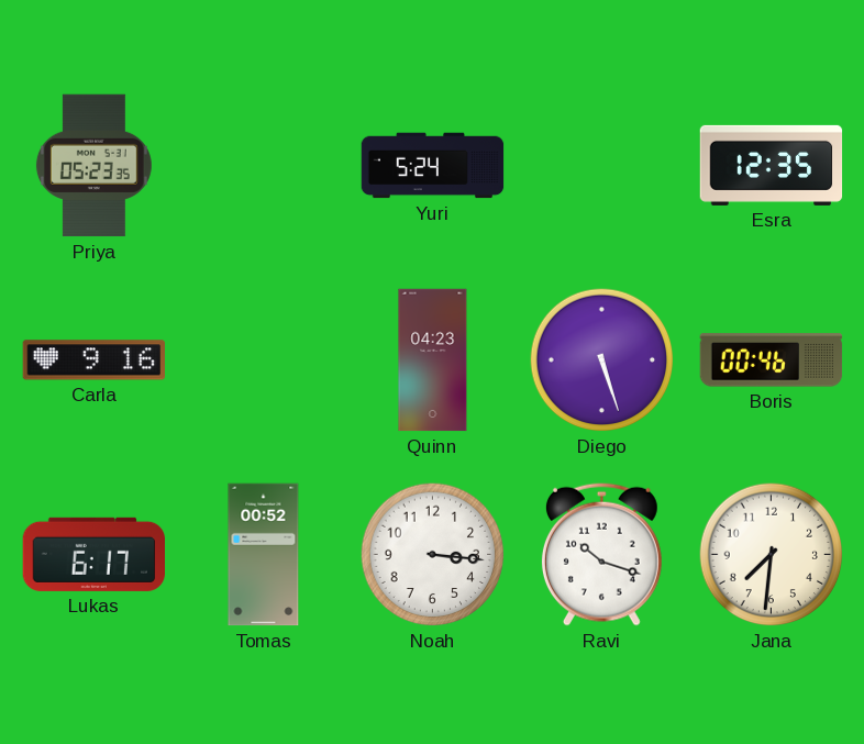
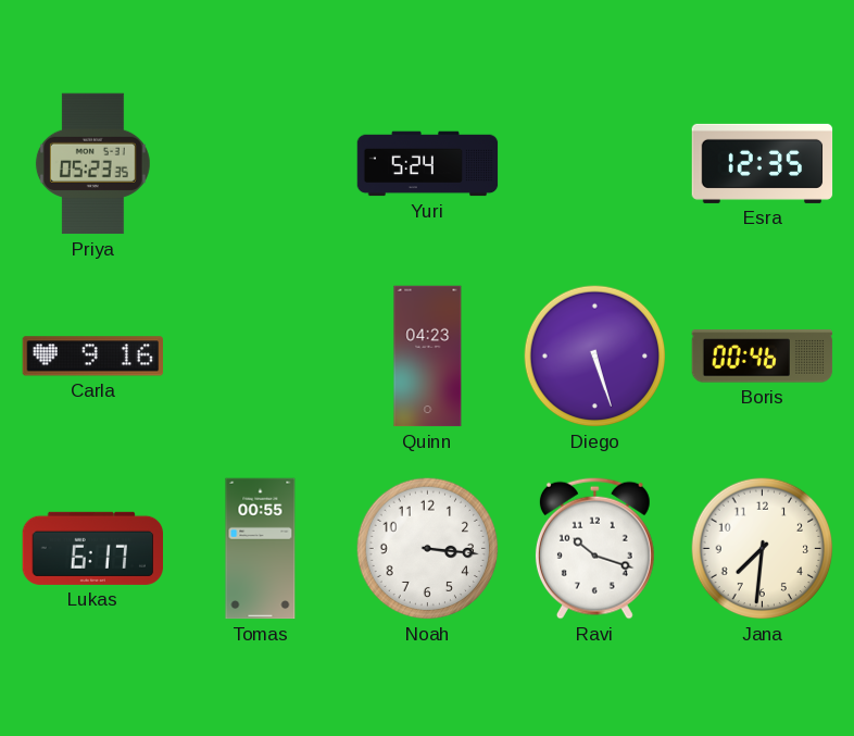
Tomas: 00:52 -> 00:55 (261, 549)
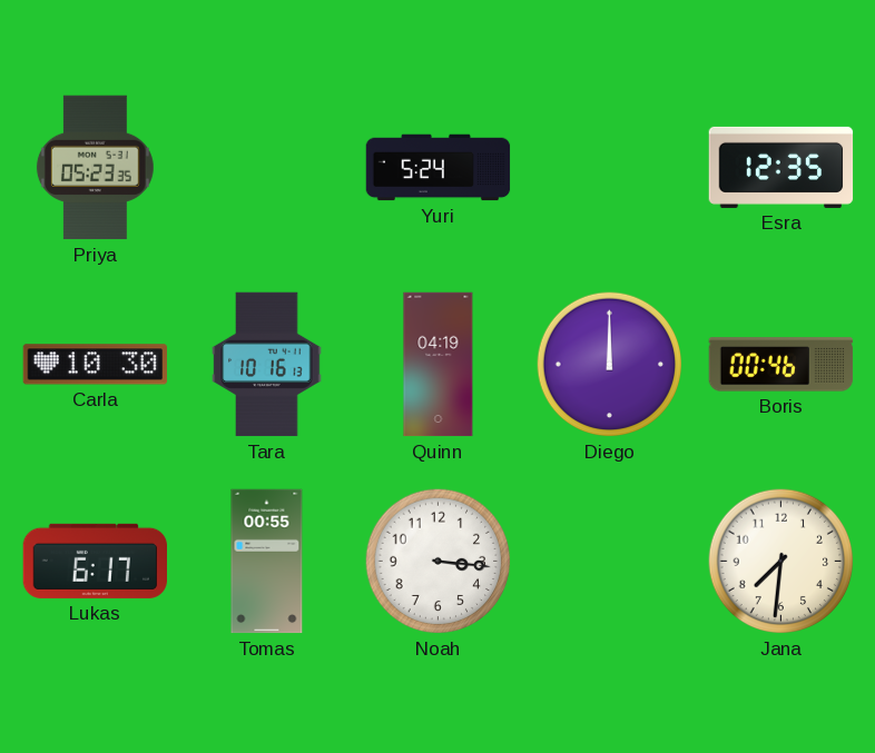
Carla: 9:16 -> 10:30 (95, 365)
Tara: none -> 10:16 (267, 365)
Quinn: 04:23 -> 04:19 (439, 365)
Diego: 5:27 -> 12:00 (610, 365)
Ravi: 10:18 -> none (594, 548)
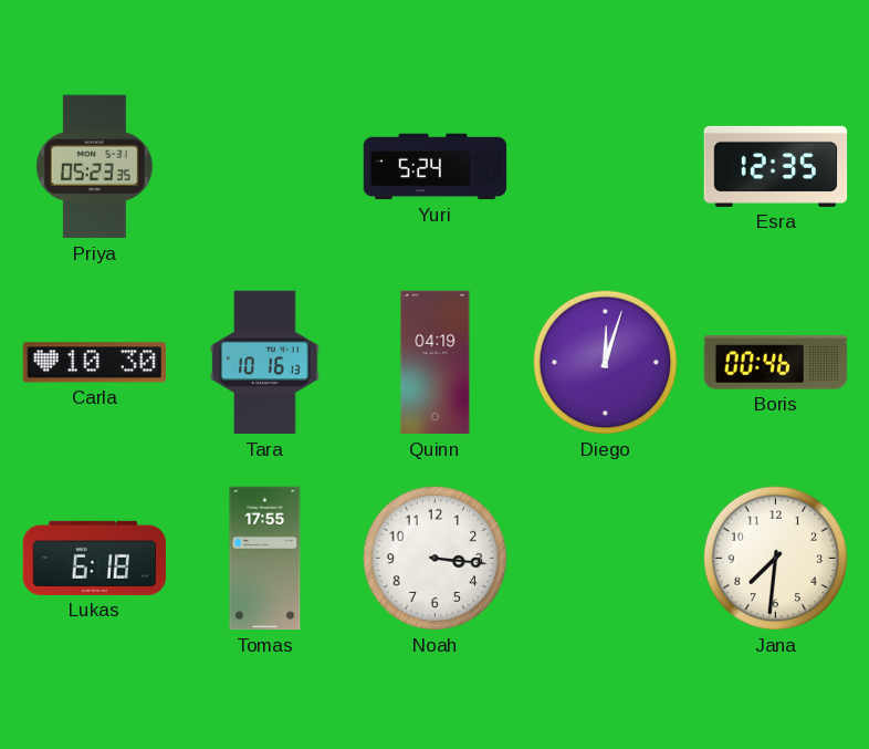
Diego: 12:00 -> 12:03 (606, 363)
Lukas: 6:17 -> 6:18 (95, 558)
Tomas: 00:55 -> 17:55 (265, 559)
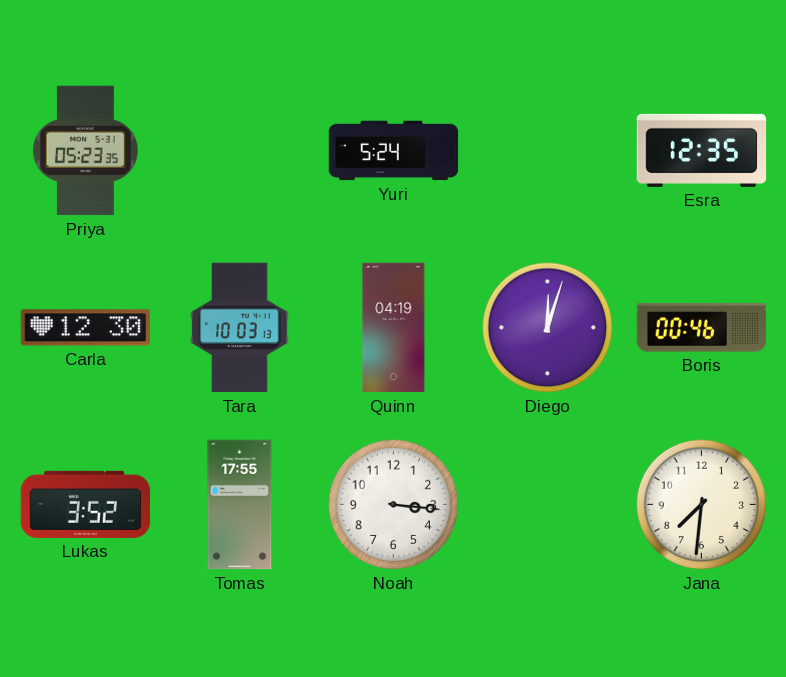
Carla: 10:30 -> 12:30 (85, 328)
Tara: 10:16 -> 10:03 (240, 328)
Lukas: 6:18 -> 3:52 (86, 504)
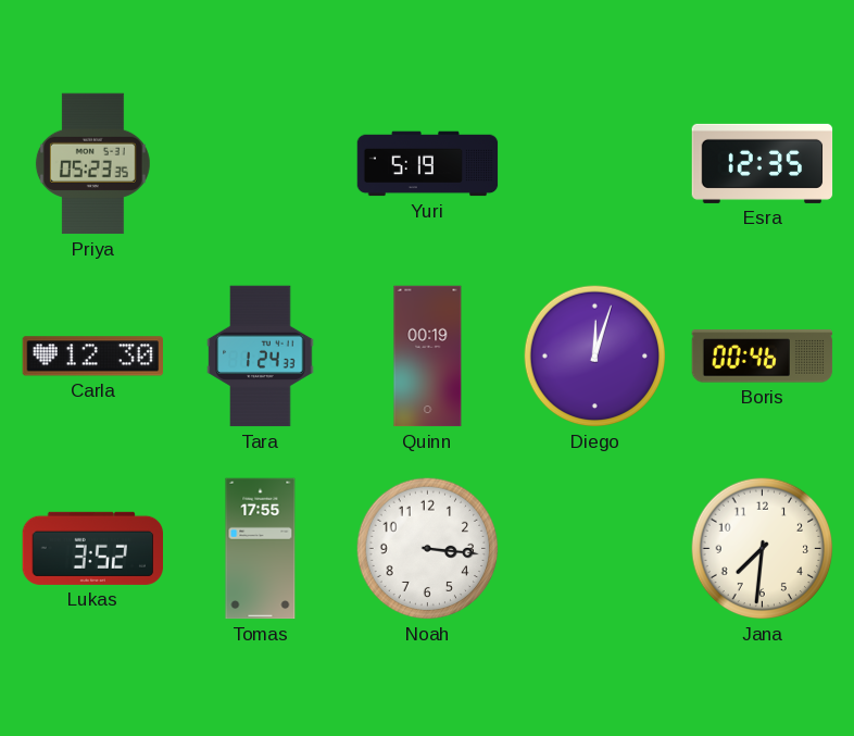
Yuri: 5:24 -> 5:19 (428, 164)
Tara: 10:03 -> 1:24 (261, 357)
Quinn: 04:19 -> 00:19 (428, 357)
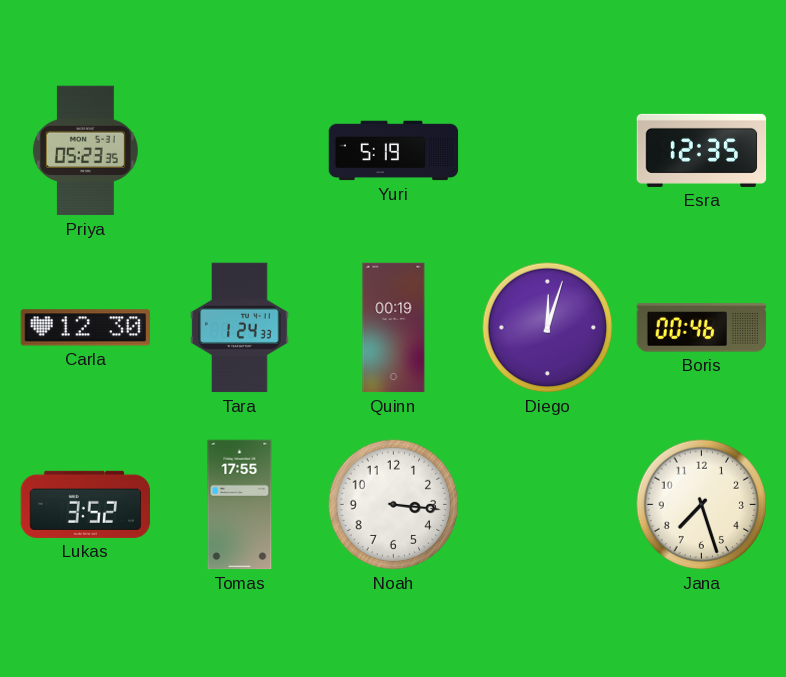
Jana: 7:31 -> 7:27 (702, 505)
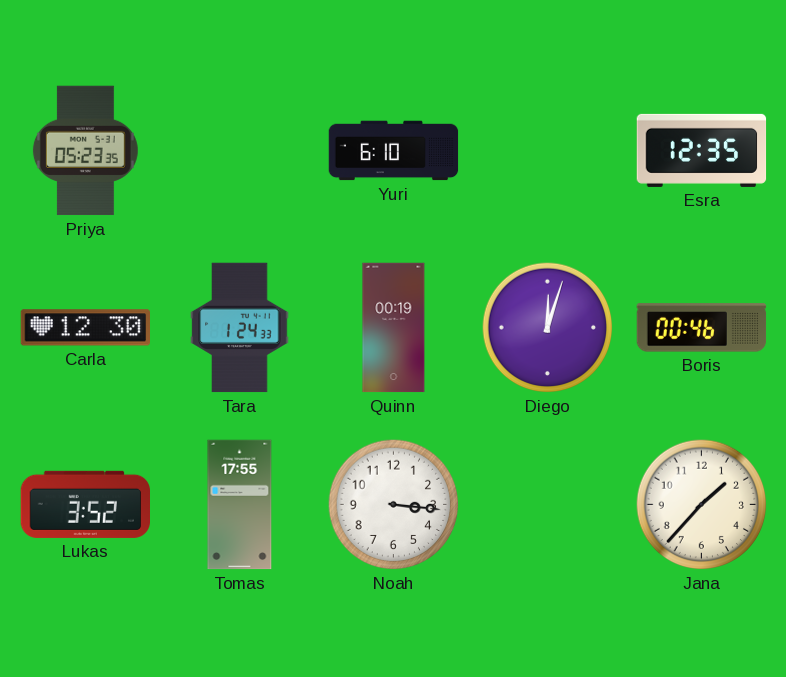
Yuri: 5:19 -> 6:10 (394, 151)
Jana: 7:27 -> 1:37 (702, 505)
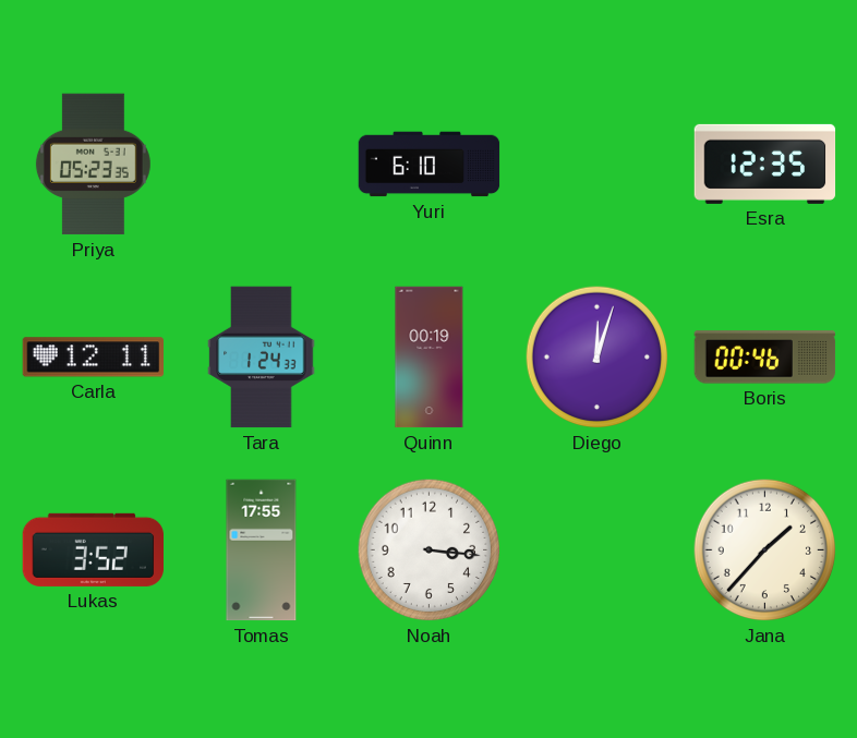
Carla: 12:30 -> 12:11 (93, 358)
